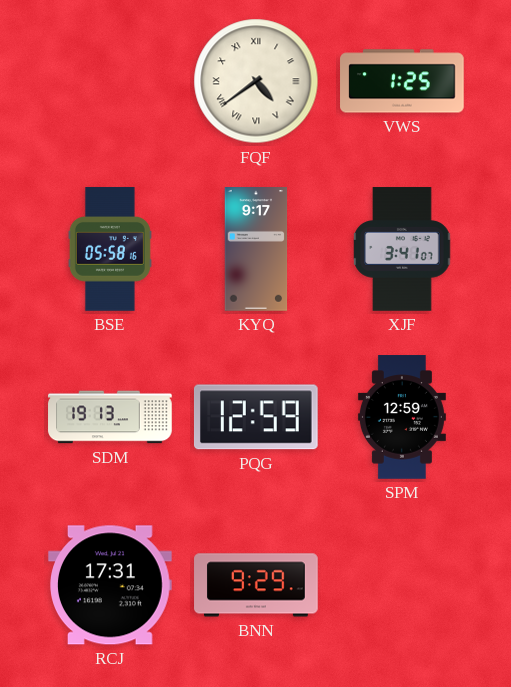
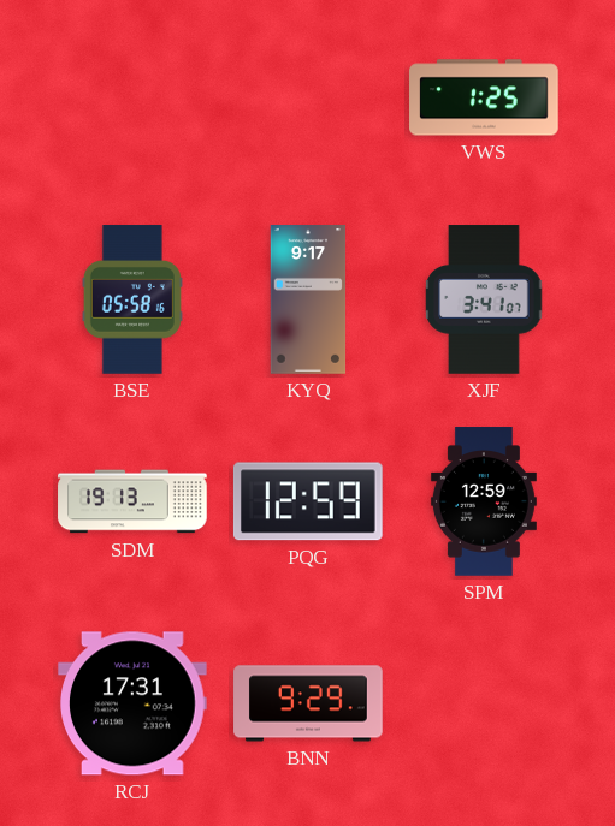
FQF: 4:39 -> none (256, 81)
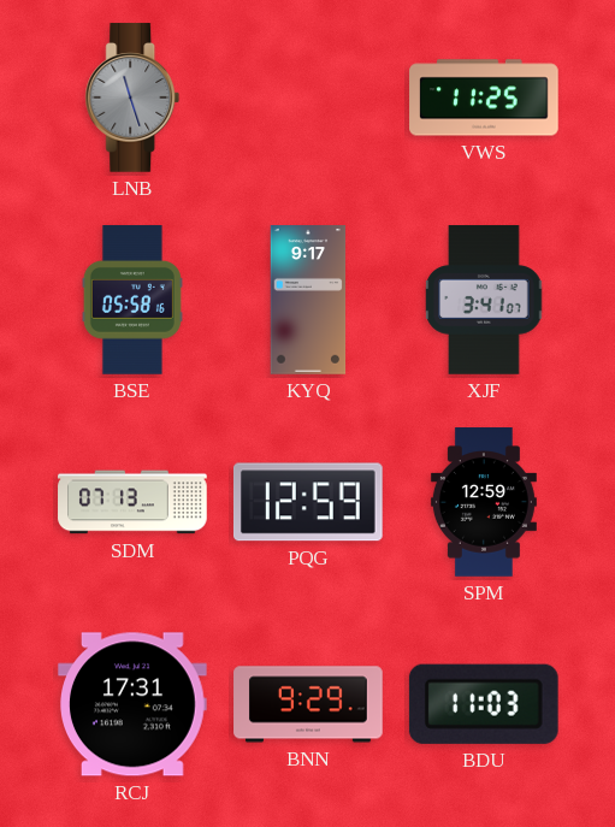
LNB: none -> 11:27 (132, 98)
VWS: 1:25 -> 11:25 (484, 98)
SDM: 19:13 -> 07:13 (132, 502)
BDU: none -> 11:03 (484, 704)
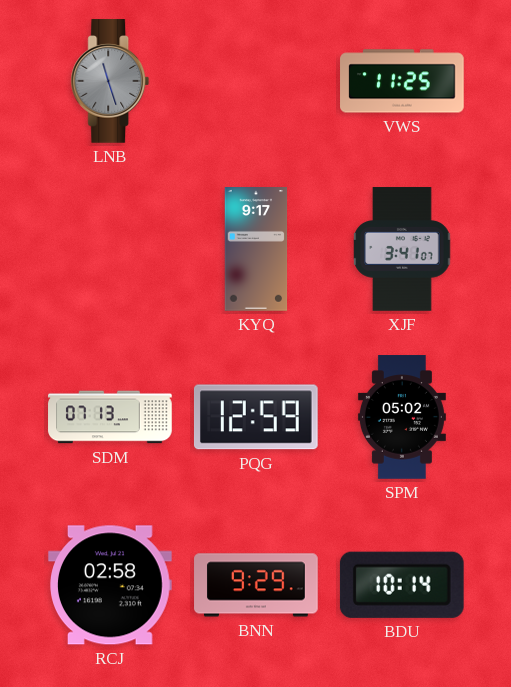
BSE: 05:58 -> none (132, 300)
SPM: 12:59 -> 05:02 (402, 417)
RCJ: 17:31 -> 02:58 (111, 585)
BDU: 11:03 -> 10:14 (402, 585)
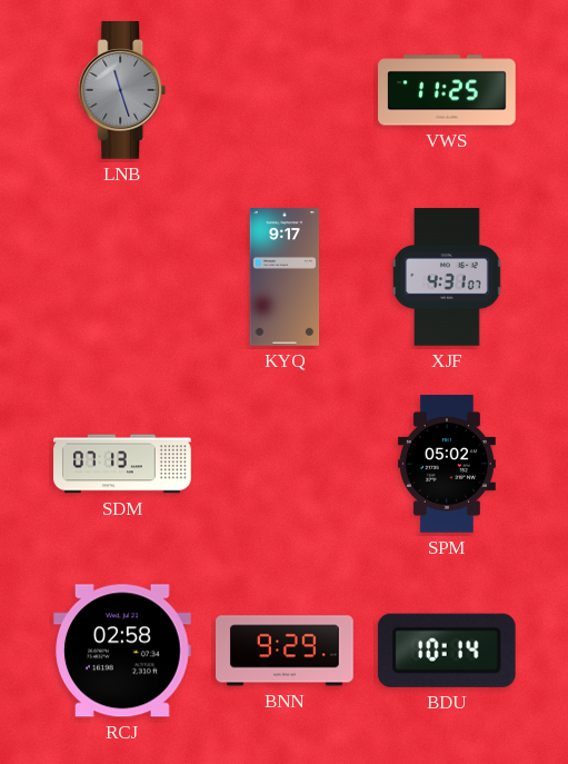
XJF: 3:41 -> 4:31 (447, 277)
PQG: 12:59 -> none (256, 417)
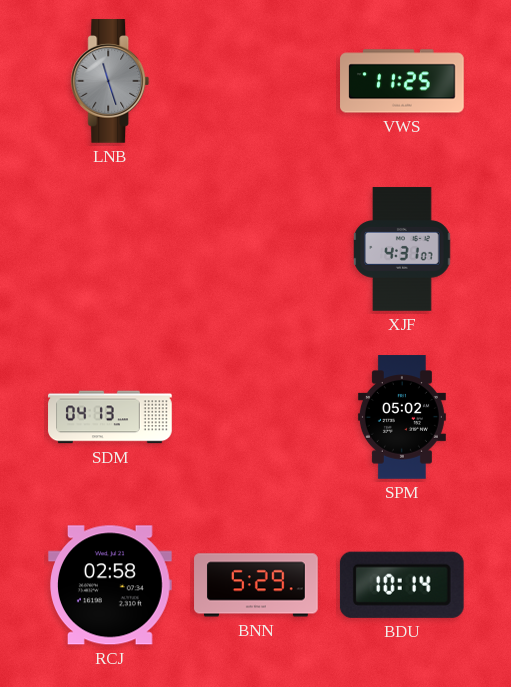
KYQ: 9:17 -> none (285, 277)
SDM: 07:13 -> 04:13 (110, 417)
BNN: 9:29 -> 5:29 (256, 585)
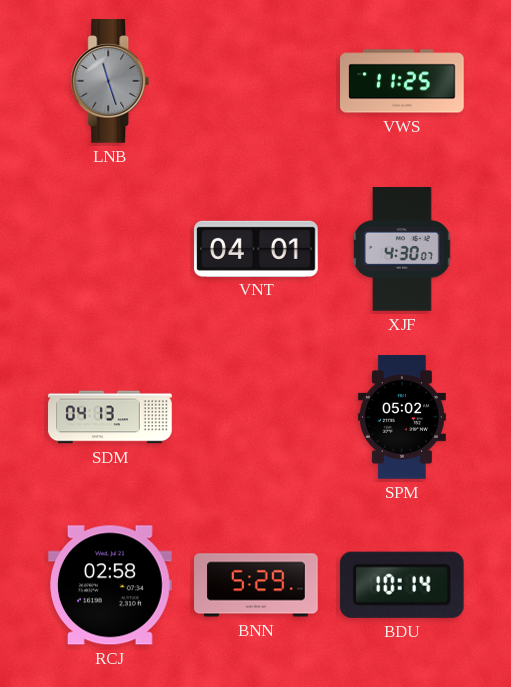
VNT: none -> 04:01 (256, 248)
XJF: 4:31 -> 4:30 (402, 249)
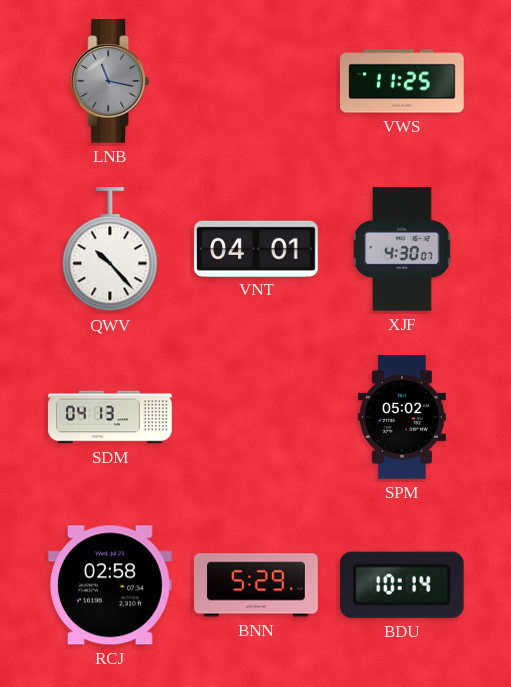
LNB: 11:27 -> 11:17 (110, 81)
QWV: none -> 10:23 (110, 250)
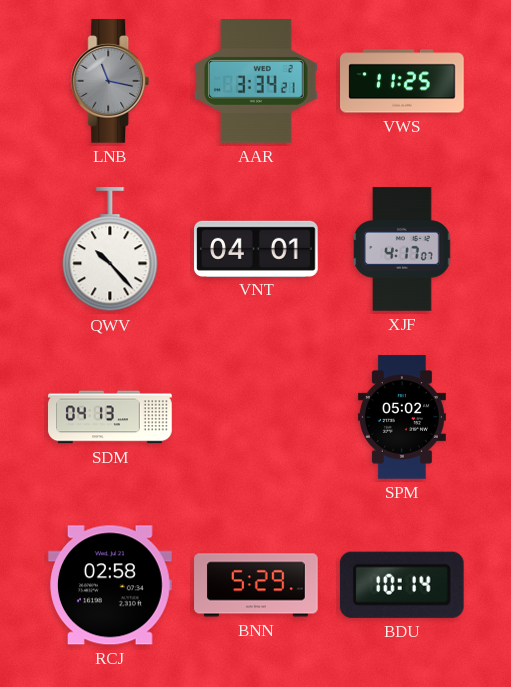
AAR: none -> 3:34 (257, 82)
XJF: 4:30 -> 4:17 (402, 249)
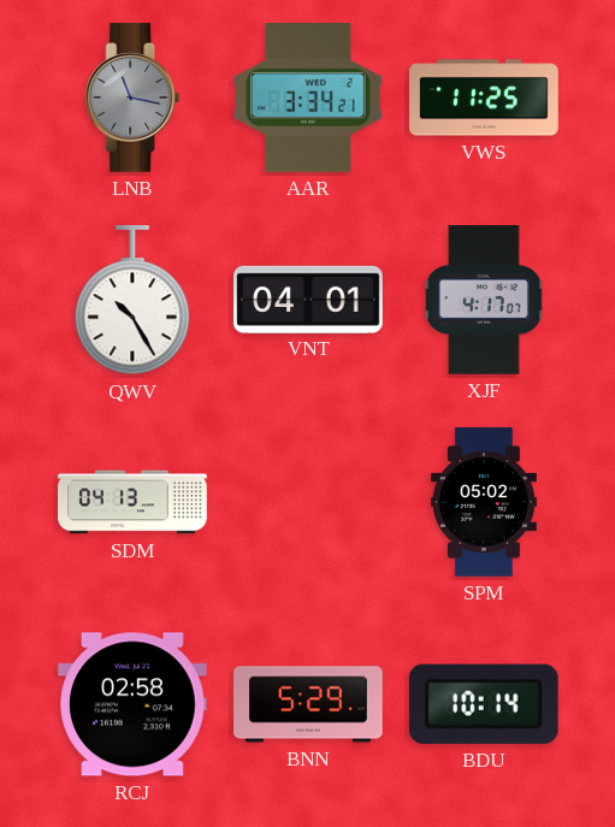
QWV: 10:23 -> 10:25 (132, 301)
